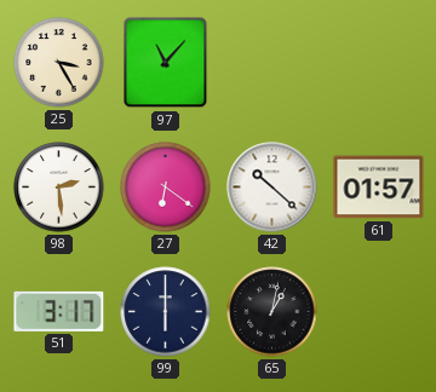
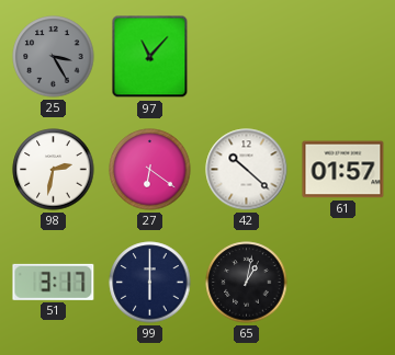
25 dial: cream -> grey (54, 57)
98: 2:29 -> 2:32 (54, 170)
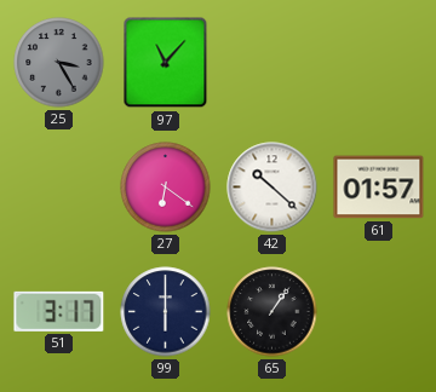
98: 2:32 -> none (54, 170)
65: 1:02 -> 1:06 (272, 312)
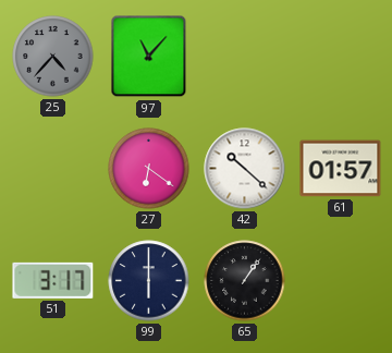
25: 3:25 -> 4:37 (53, 57)
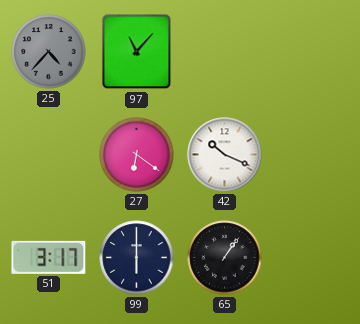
42: 10:22 -> 10:19 (225, 155)
61: 01:57 -> none (341, 169)
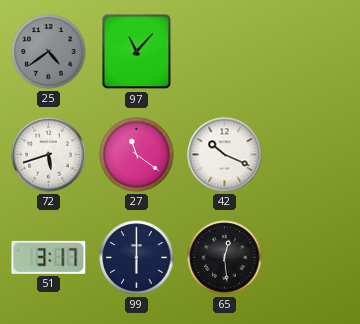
25: 4:37 -> 4:39 (49, 52)
72: none -> 5:42 (49, 155)
27: 6:21 -> 11:21 (137, 155)
65: 1:06 -> 12:29 (225, 258)
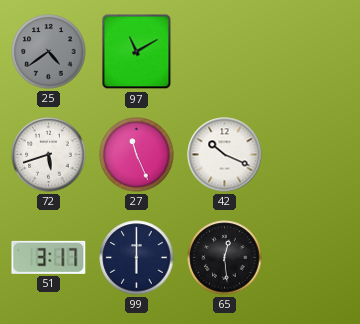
97: 11:07 -> 11:10 (137, 52)
27: 11:21 -> 11:26 (137, 155)
